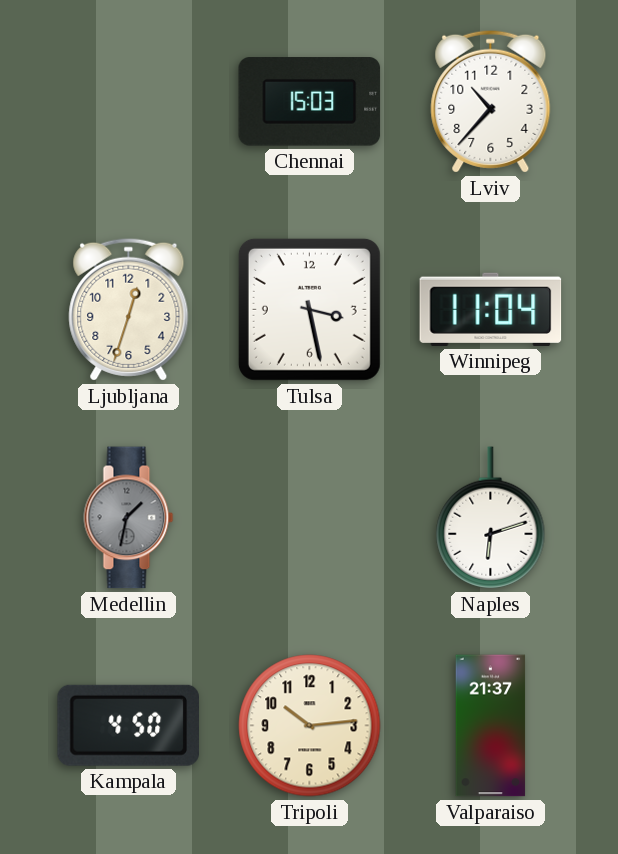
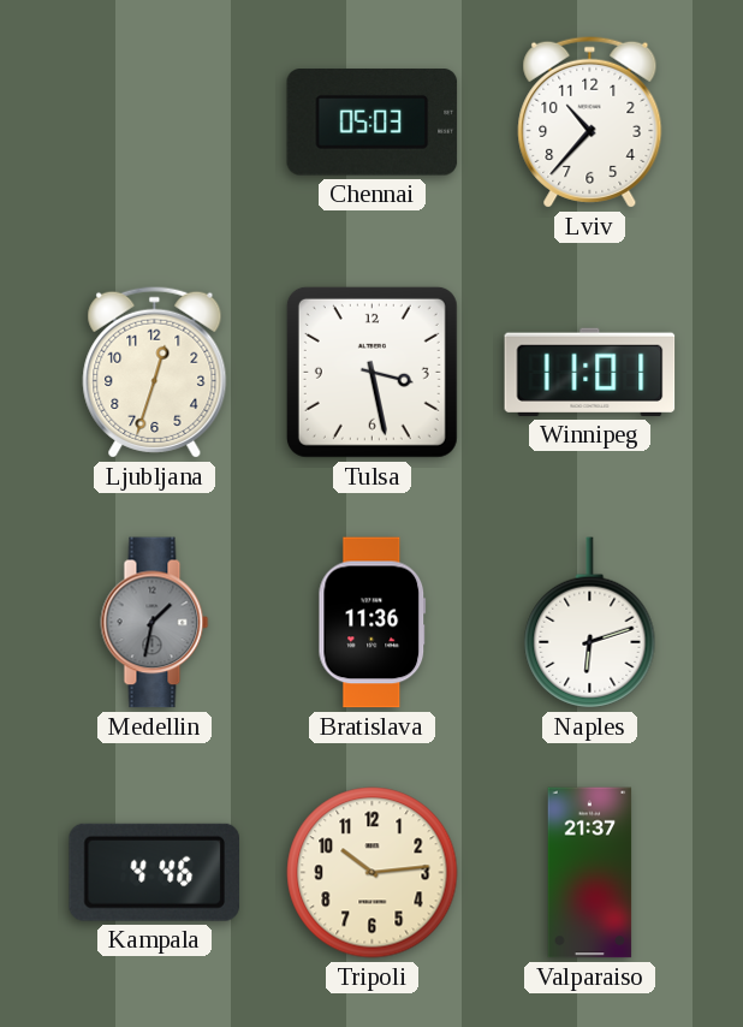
Chennai: 15:03 -> 05:03 (373, 123)
Winnipeg: 11:04 -> 11:01 (590, 372)
Bratislava: none -> 11:36 (373, 623)
Kampala: 4:50 -> 4:46 (154, 872)
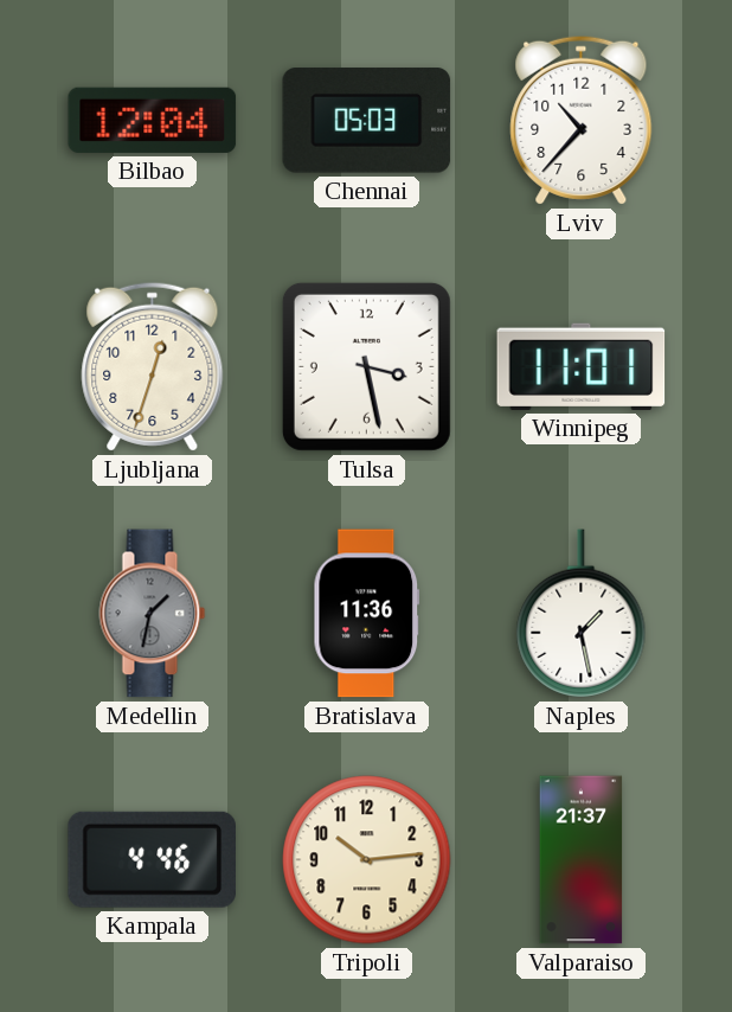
Bilbao: none -> 12:04 (153, 120)
Naples: 6:12 -> 1:28 (582, 614)
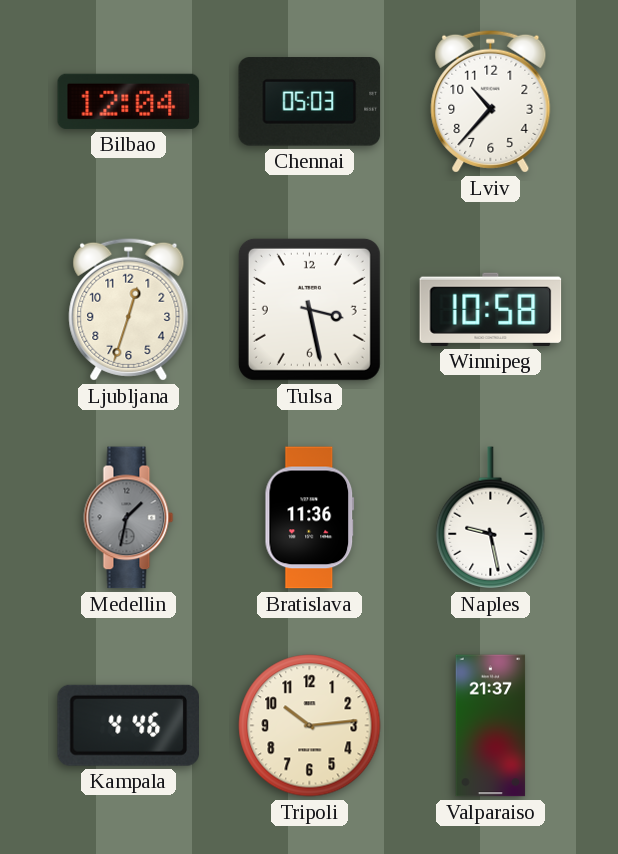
Winnipeg: 11:01 -> 10:58 (491, 309)
Naples: 1:28 -> 9:28 (491, 518)
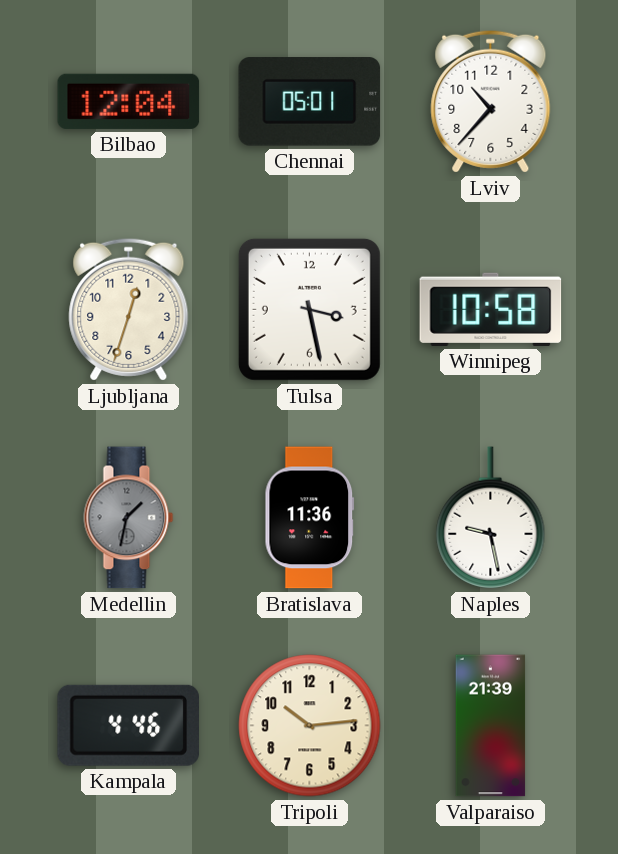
Chennai: 05:03 -> 05:01 (310, 102)
Valparaiso: 21:37 -> 21:39 (491, 726)
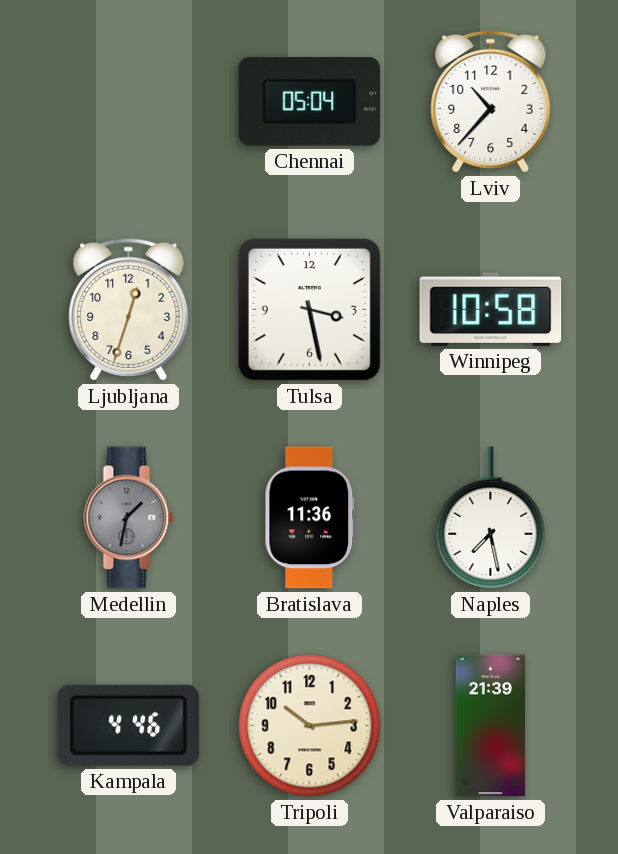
Bilbao: 12:04 -> none (129, 101)
Chennai: 05:01 -> 05:04 (310, 102)
Naples: 9:28 -> 7:28 (491, 518)
